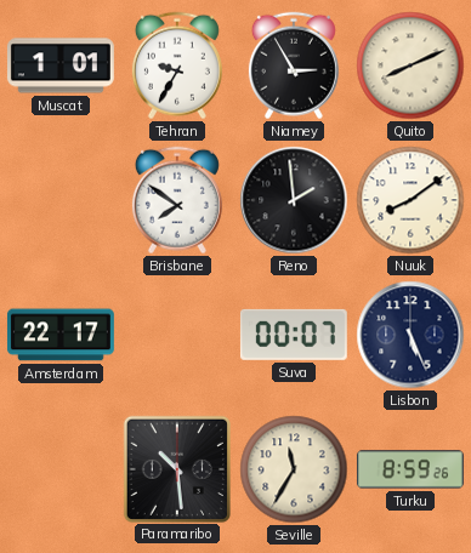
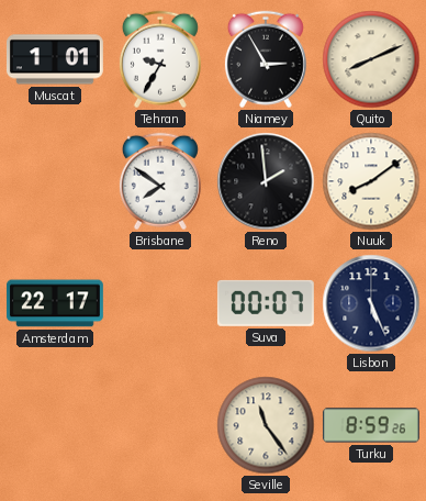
Paramaribo: 10:29 -> none (176, 468)
Seville: 11:35 -> 11:24 (266, 425)
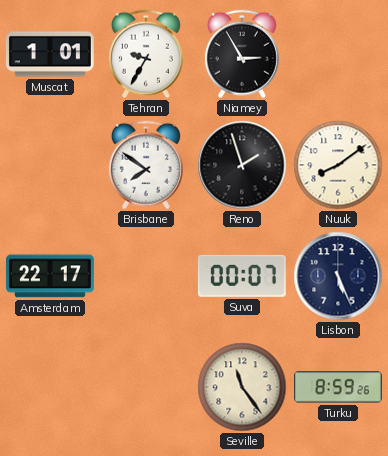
Quito: 8:11 -> none (371, 59)
Reno: 1:59 -> 1:57 (242, 165)
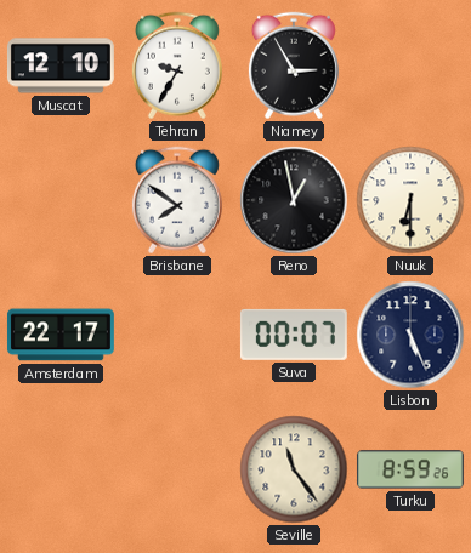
Muscat: 1:01 -> 12:10 (61, 65)
Reno: 1:57 -> 12:58 (294, 200)
Nuuk: 8:09 -> 6:30 (410, 200)
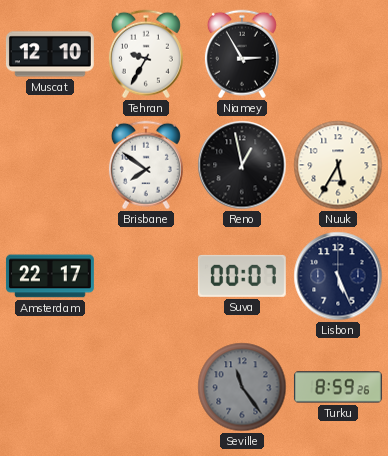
Nuuk: 6:30 -> 5:35 (338, 165)
Seville dial: cream -> grey (242, 387)
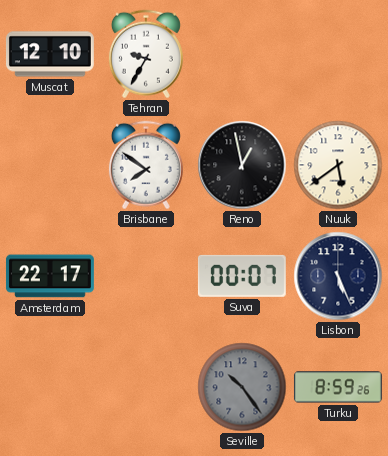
Niamey: 2:55 -> none (242, 54)
Nuuk: 5:35 -> 5:39 (338, 165)
Seville: 11:24 -> 10:24 (242, 387)
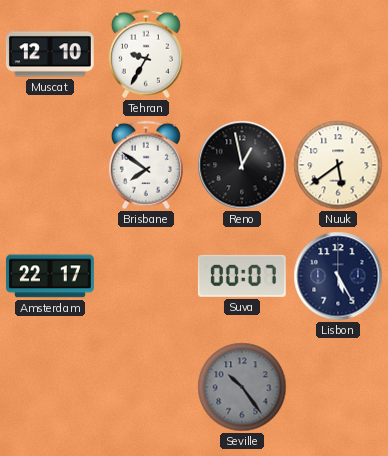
Lisbon: 5:26 -> 5:25 (338, 276)
Turku: 8:59 -> none (338, 387)
